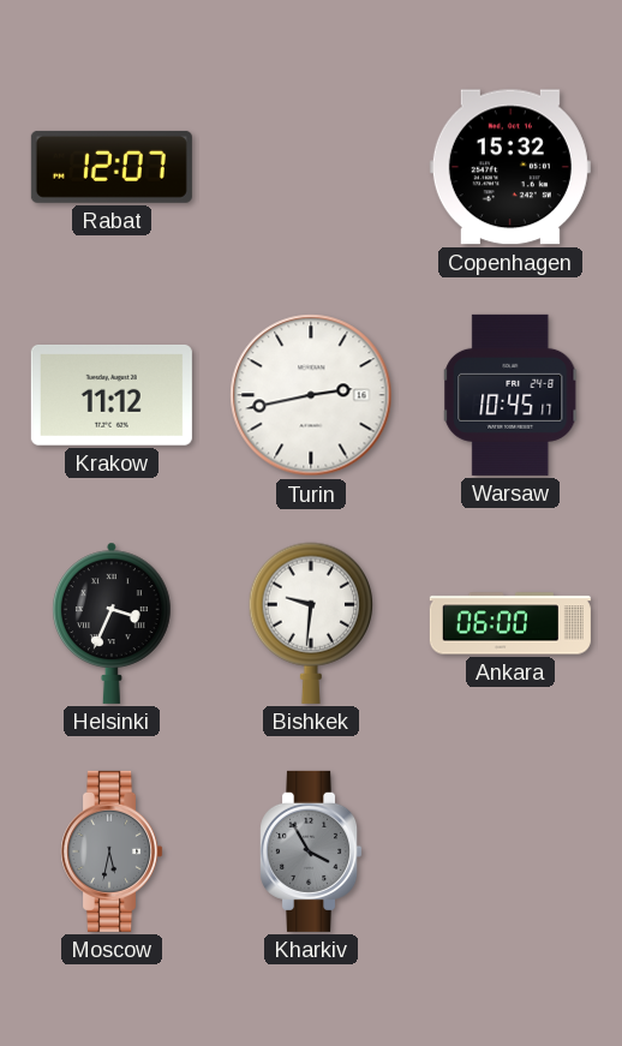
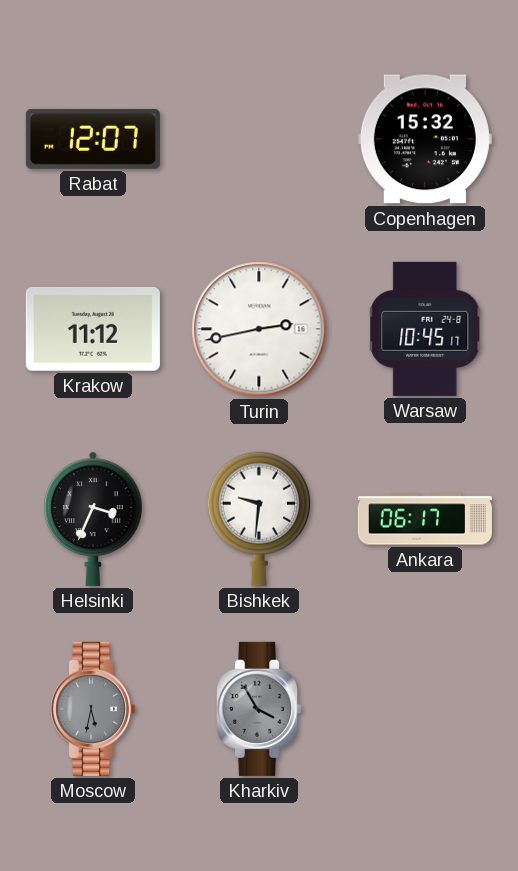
Ankara: 06:00 -> 06:17 (425, 519)
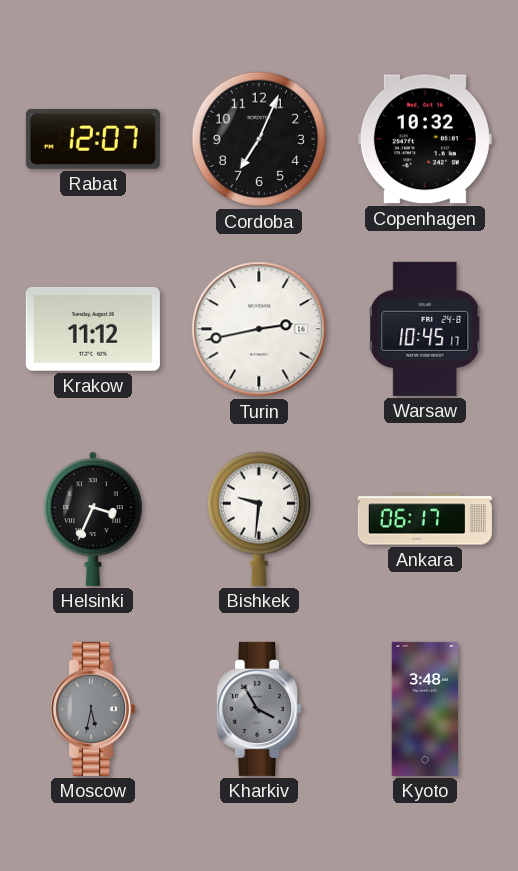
Cordoba: none -> 7:04 (259, 139)
Copenhagen: 15:32 -> 10:32 (425, 139)
Kyoto: none -> 3:48 (425, 709)
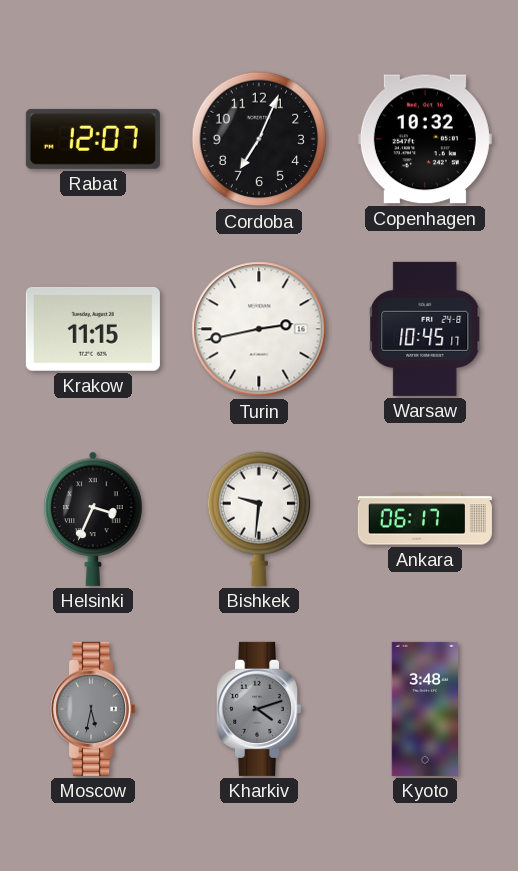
Krakow: 11:12 -> 11:15 (93, 329)
Kharkiv: 3:55 -> 4:12 (259, 709)
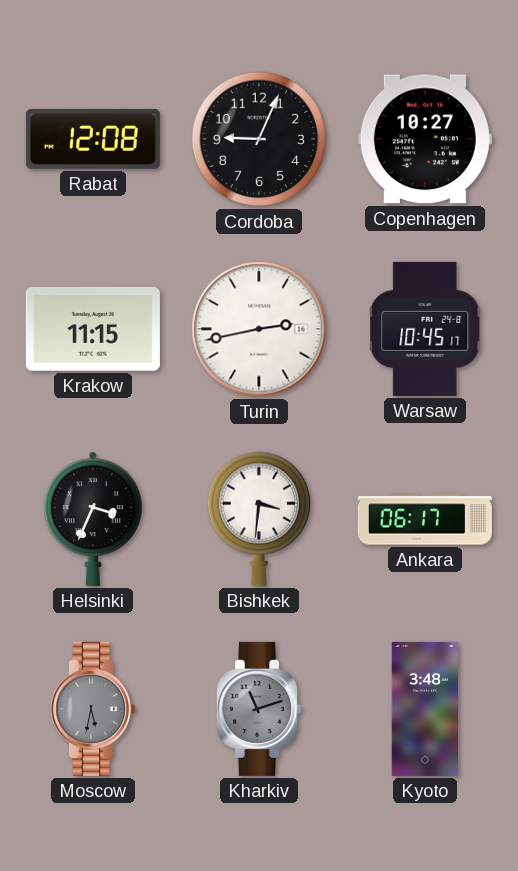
Rabat: 12:07 -> 12:08 (93, 139)
Cordoba: 7:04 -> 9:04 (259, 139)
Copenhagen: 10:32 -> 10:27 (425, 139)
Bishkek: 9:31 -> 3:31 (258, 519)
Kharkiv: 4:12 -> 11:12 (259, 709)
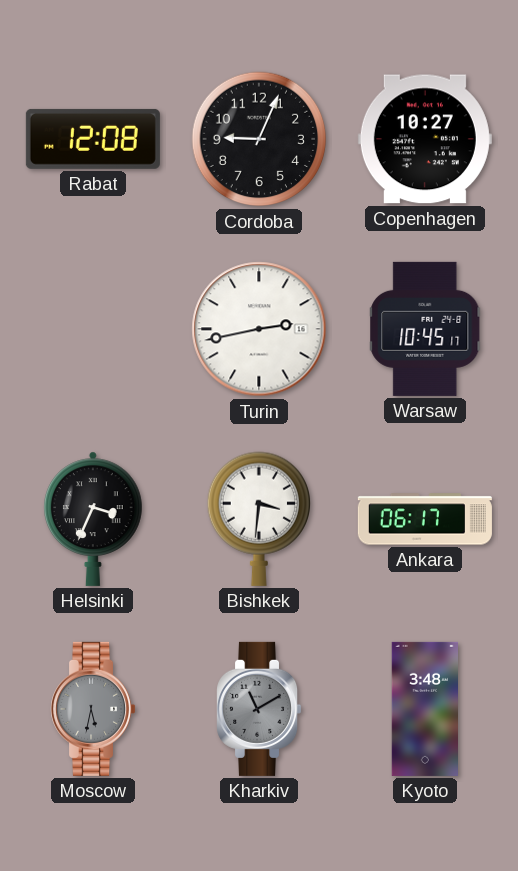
Krakow: 11:15 -> none (93, 329)
Kharkiv: 11:12 -> 11:10 (259, 709)
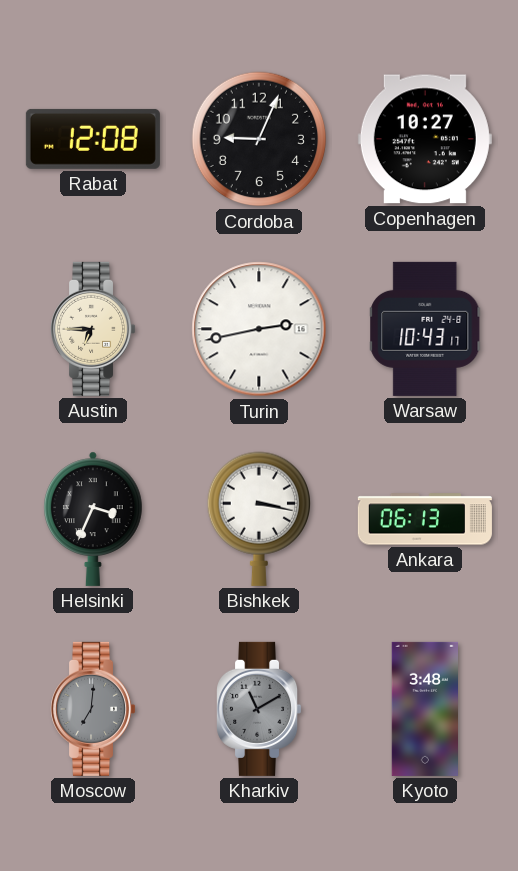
Austin: none -> 6:45 (93, 329)
Warsaw: 10:45 -> 10:43 (426, 329)
Bishkek: 3:31 -> 3:17 (258, 519)
Ankara: 06:17 -> 06:13 (425, 519)
Moscow: 5:32 -> 7:01 (93, 709)
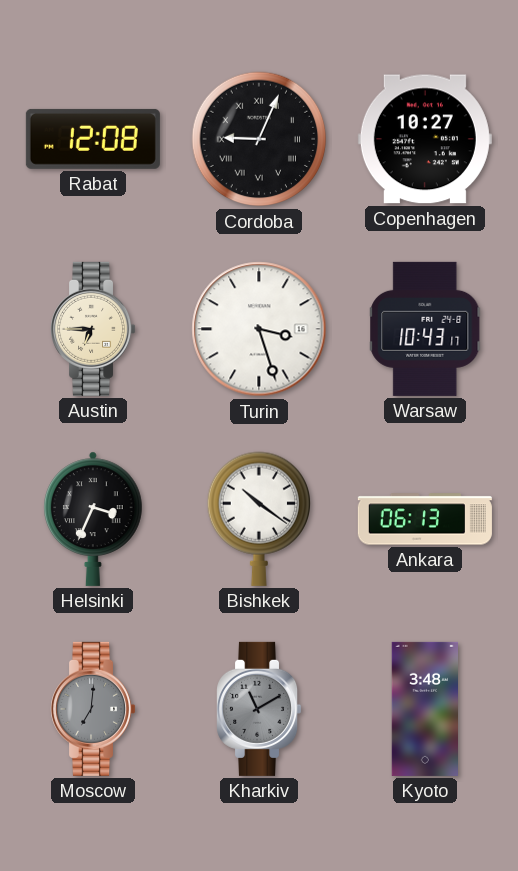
Cordoba numerals: Arabic -> Roman (259, 139)
Turin: 2:43 -> 3:27 (259, 329)
Bishkek: 3:17 -> 10:21 (258, 519)
